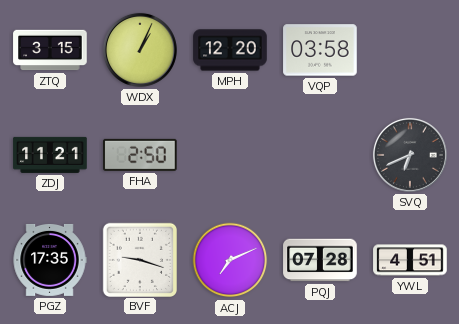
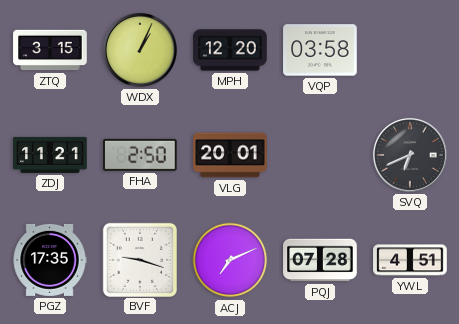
VLG: none -> 20:01 (230, 155)
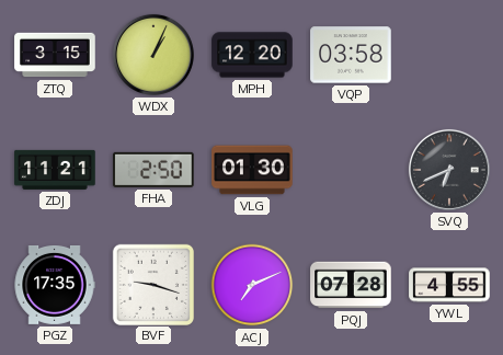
VLG: 20:01 -> 01:30 (252, 170)
YWL: 4:51 -> 4:55 (449, 285)
